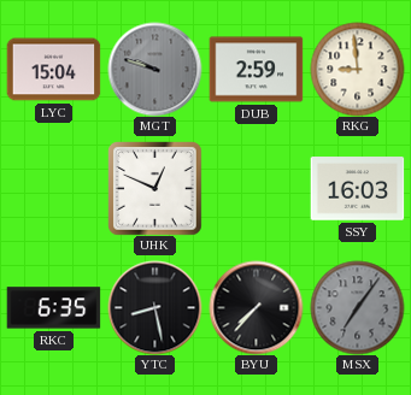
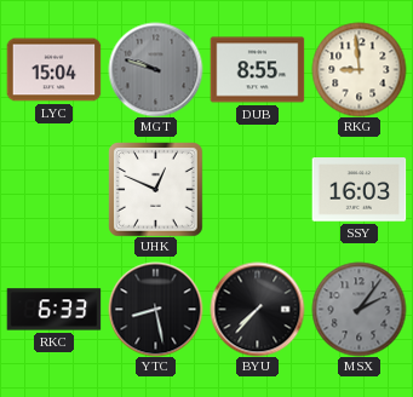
DUB: 2:59 -> 8:55 (257, 70)
RKC: 6:35 -> 6:33 (53, 310)
MSX: 7:06 -> 2:06 (358, 309)
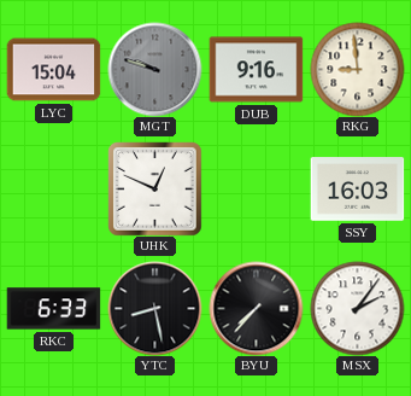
DUB: 8:55 -> 9:16 (256, 70)
MSX dial: grey -> white (357, 308)
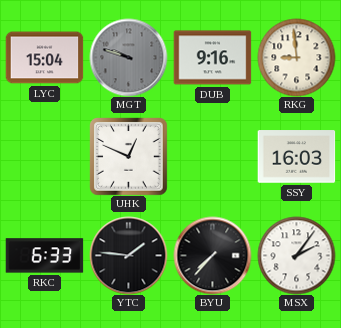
YTC: 8:28 -> 1:46 (128, 255)
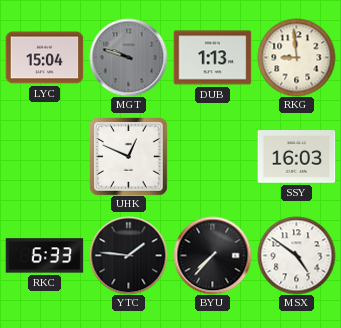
DUB: 9:16 -> 1:13 (212, 58)
MSX: 2:06 -> 4:51 (296, 255)
